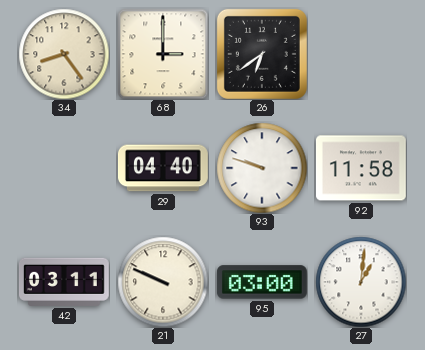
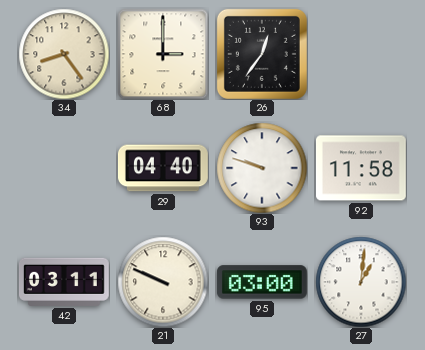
26: 6:39 -> 12:36 (262, 54)
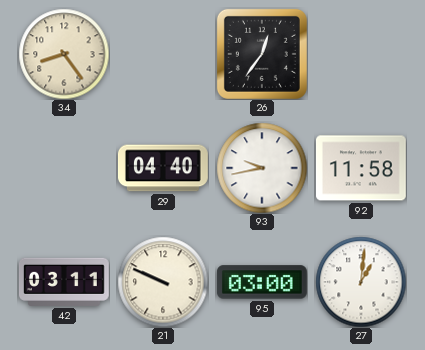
68: 3:00 -> none (163, 54)
93: 9:48 -> 9:43 (262, 168)
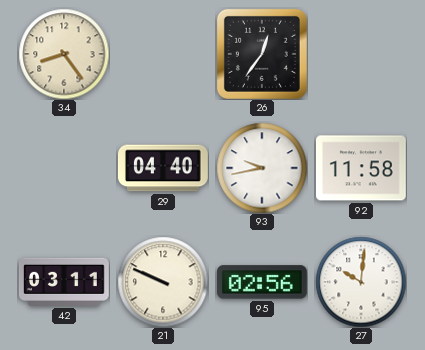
95: 03:00 -> 02:56 (262, 282)
27: 1:01 -> 10:01 (361, 282)
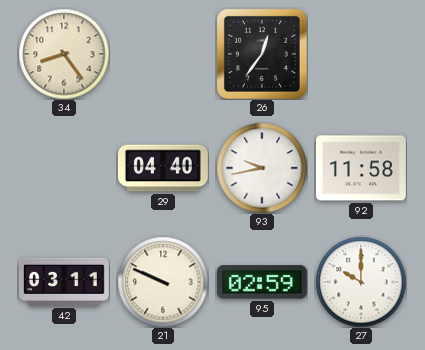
95: 02:56 -> 02:59 (262, 282)
27: 10:01 -> 10:00 (361, 282)
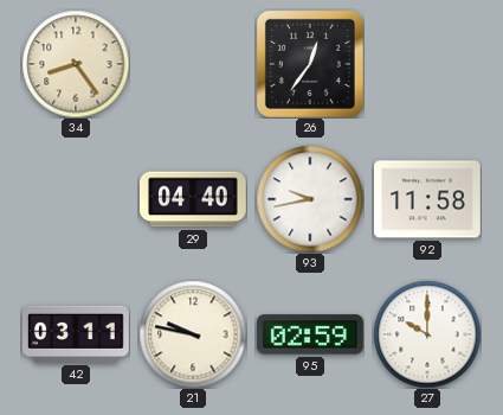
21: 9:49 -> 9:47 (193, 334)
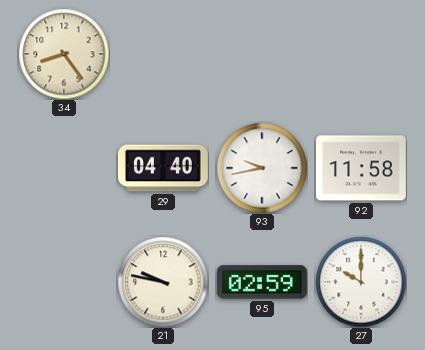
26: 12:36 -> none (310, 64)
42: 03:11 -> none (76, 334)
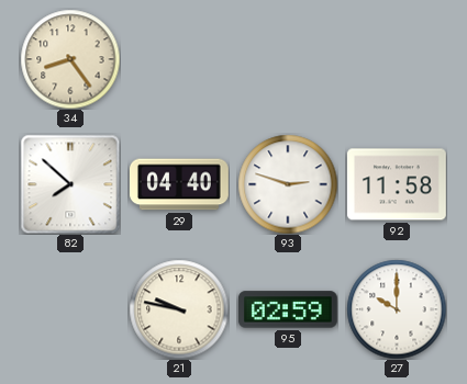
82: none -> 7:52 (70, 184)
93: 9:43 -> 2:48 (288, 184)
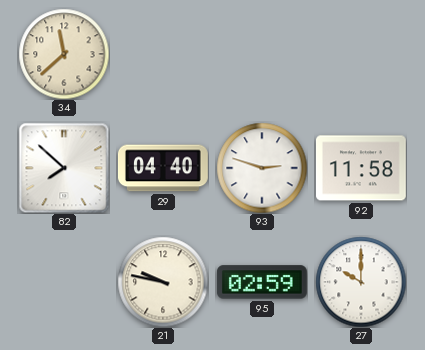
34: 8:24 -> 11:38 (64, 54)
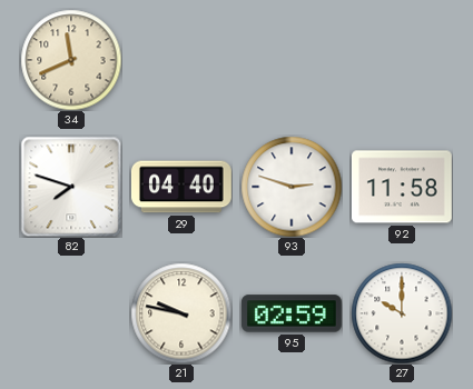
34: 11:38 -> 11:41 (71, 60)
82: 7:52 -> 7:48 (71, 187)
